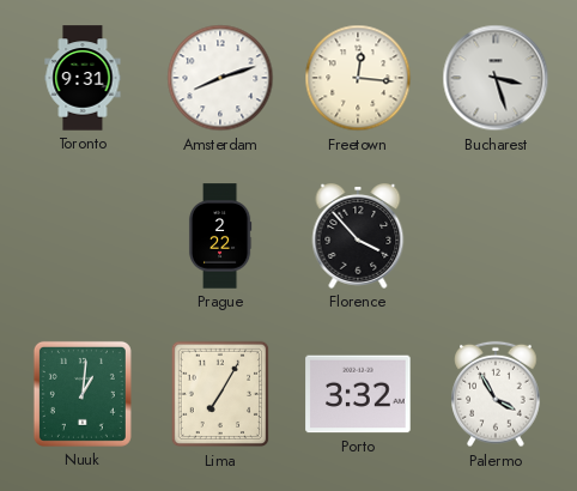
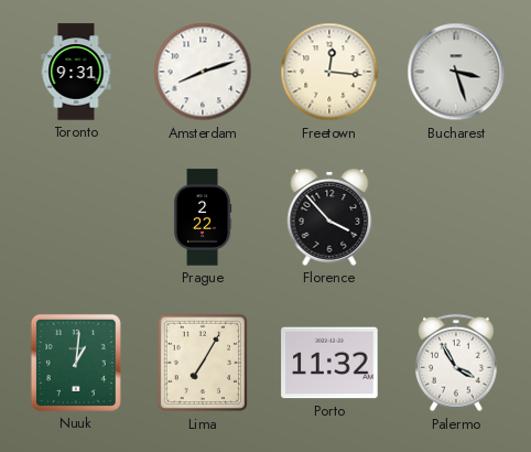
Porto: 3:32 -> 11:32 (329, 363)
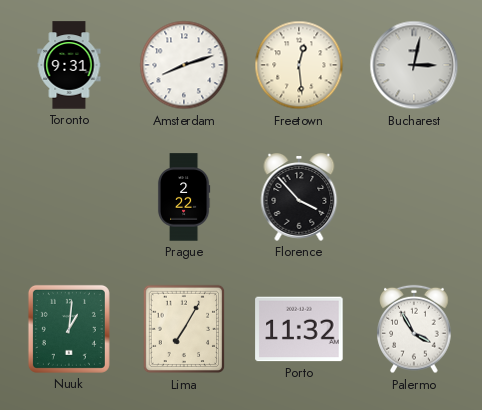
Freetown: 12:16 -> 12:29 (299, 65)
Bucharest: 3:27 -> 3:02 (414, 65)
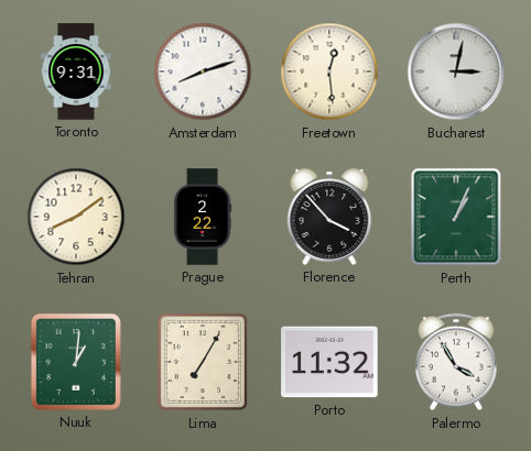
Tehran: none -> 8:09 (76, 217)
Perth: none -> 1:04 (456, 217)
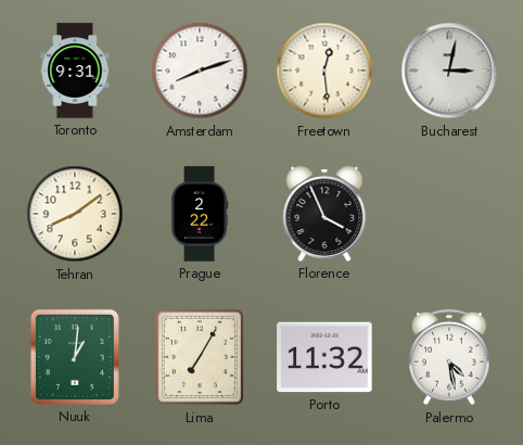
Florence: 3:53 -> 3:56 (324, 214)
Perth: 1:04 -> none (456, 217)
Palermo: 3:55 -> 4:28 (449, 357)
